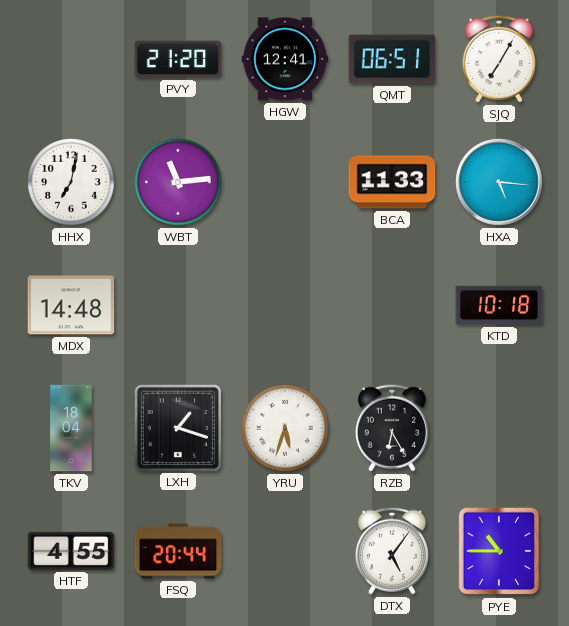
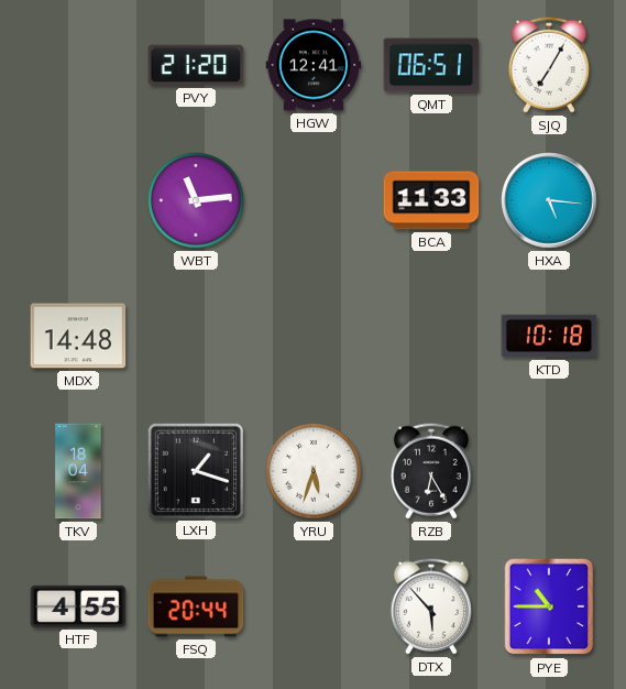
HHX: 7:02 -> none (72, 183)
DTX: 5:06 -> 5:53 (431, 606)
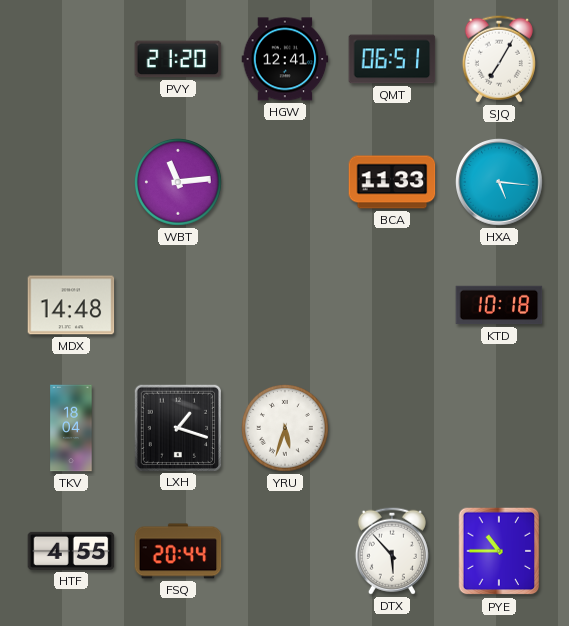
RZB: 6:25 -> none (431, 471)
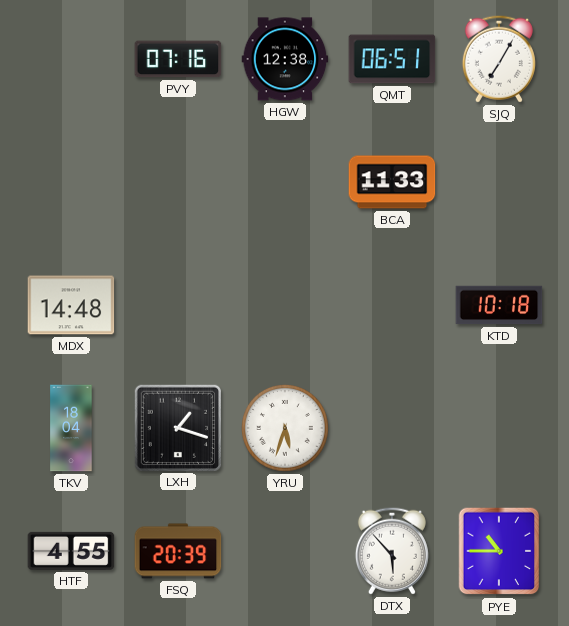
PVY: 21:20 -> 07:16 (178, 59)
HGW: 12:41 -> 12:38 (285, 59)
WBT: 11:14 -> none (179, 183)
HXA: 5:16 -> none (499, 182)
FSQ: 20:44 -> 20:39 (178, 551)
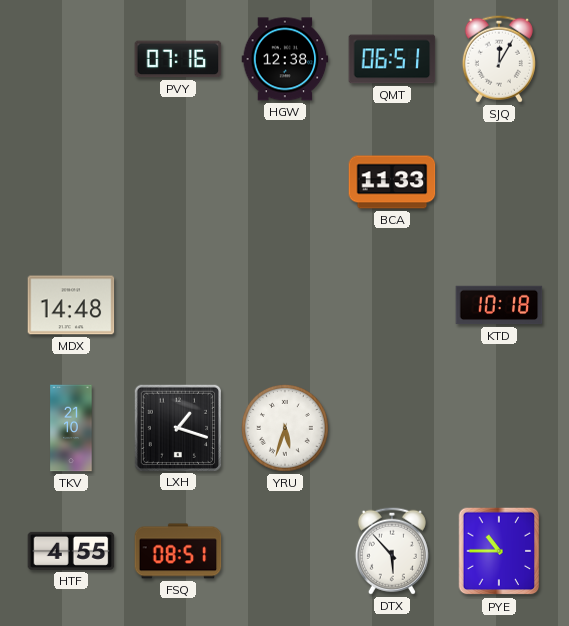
SJQ: 7:05 -> 12:05 (499, 59)
TKV: 18:04 -> 21:10 (71, 428)
FSQ: 20:39 -> 08:51 (178, 551)
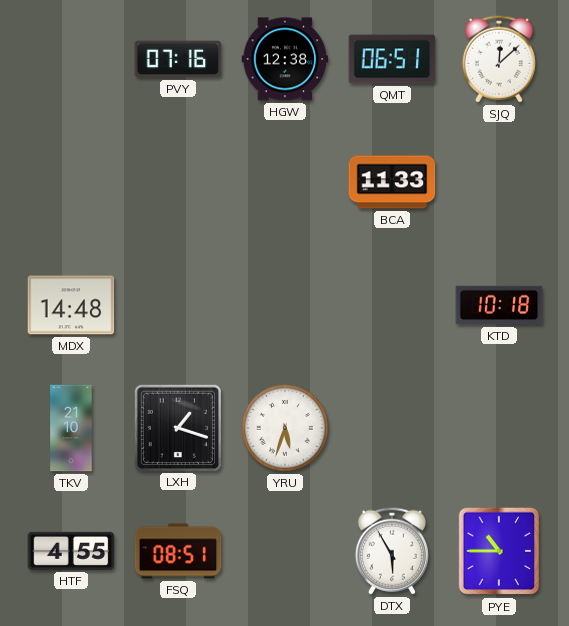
SJQ: 12:05 -> 12:08 (499, 59)
DTX: 5:53 -> 5:55 (392, 551)
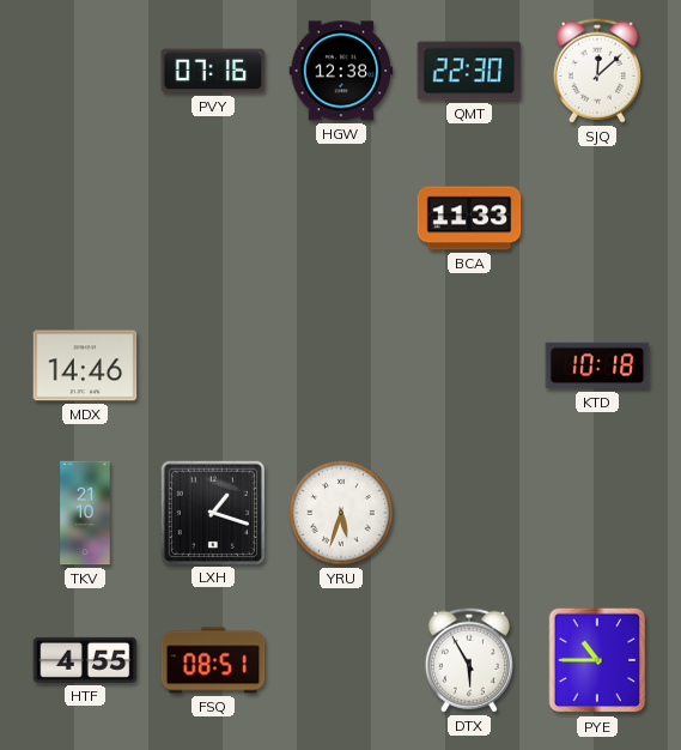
QMT: 06:51 -> 22:30 (469, 71)
MDX: 14:48 -> 14:46 (85, 365)
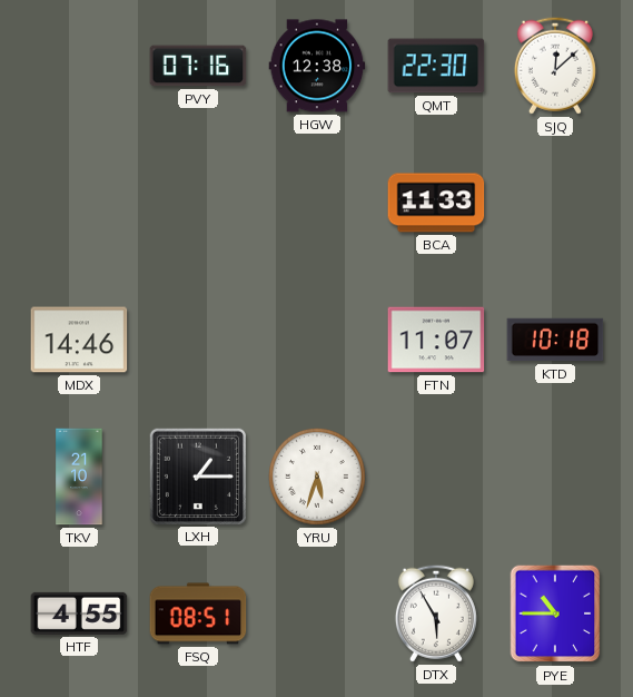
FTN: none -> 11:07 (436, 340)
LXH: 1:18 -> 1:15 (197, 475)
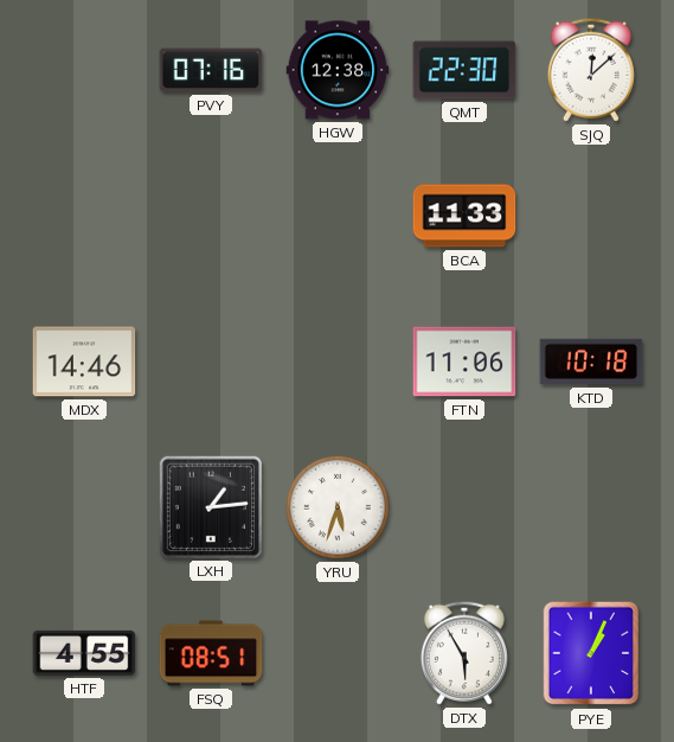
FTN: 11:07 -> 11:06 (464, 362)
TKV: 21:10 -> none (79, 477)
LXH: 1:15 -> 1:14 (210, 506)
PYE: 10:45 -> 1:04 (591, 653)
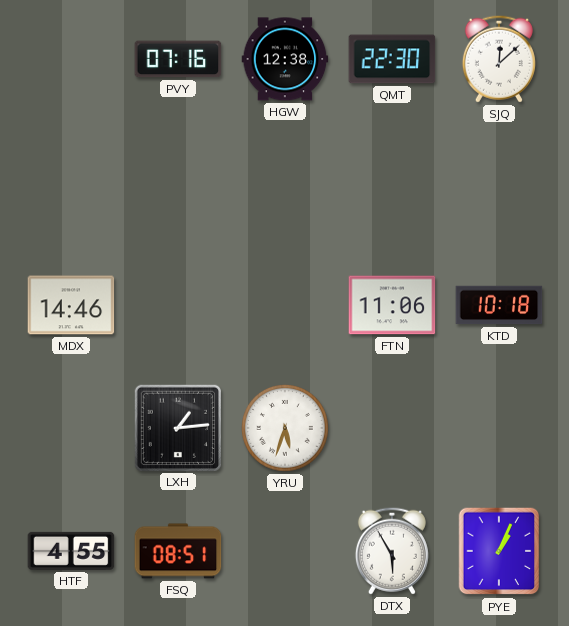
BCA: 11:33 -> none (464, 216)
